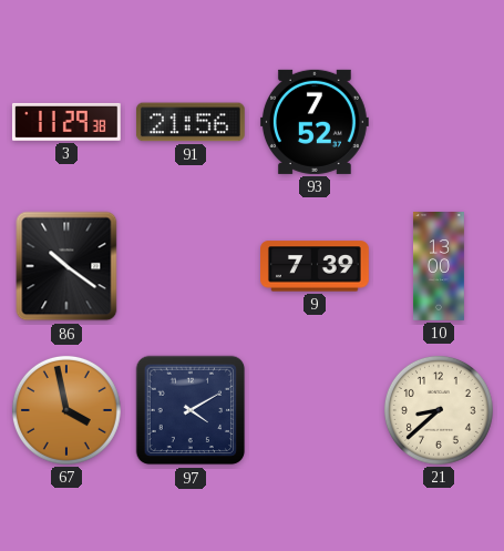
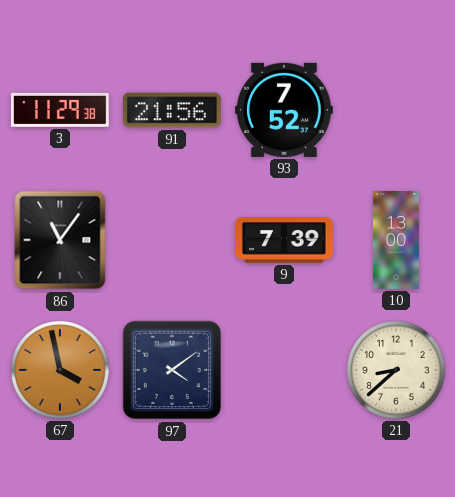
86: 10:21 -> 11:06 (60, 240)
97: 4:10 -> 4:09 (172, 370)
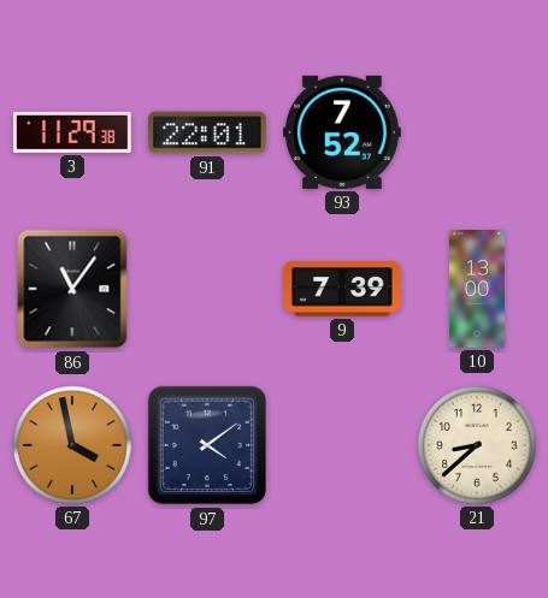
91: 21:56 -> 22:01 (207, 132)
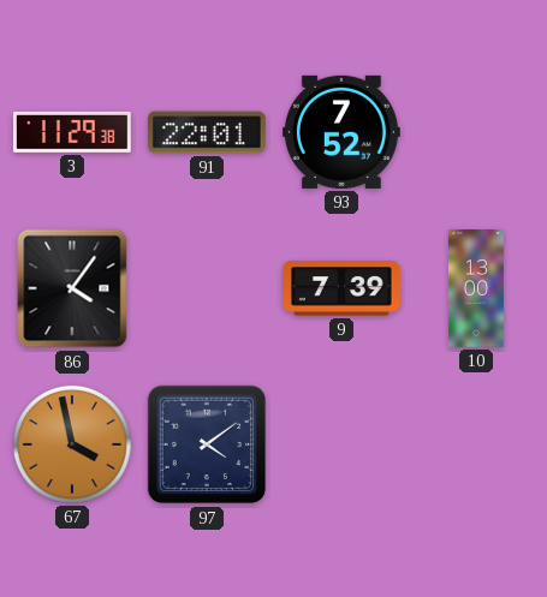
86: 11:06 -> 4:06 (72, 288)
21: 8:38 -> none (477, 445)
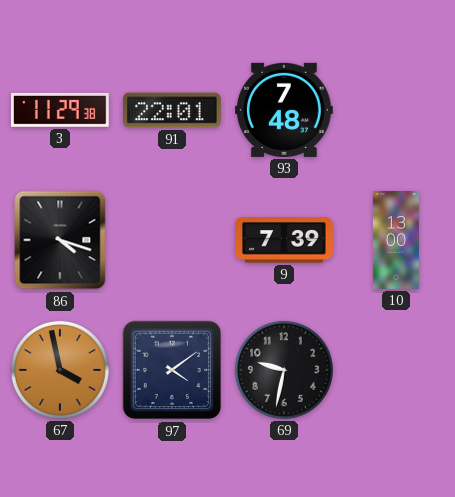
93: 7:52 -> 7:48 (284, 110)
86: 4:06 -> 4:18 (60, 240)
69: none -> 9:32 (284, 370)
